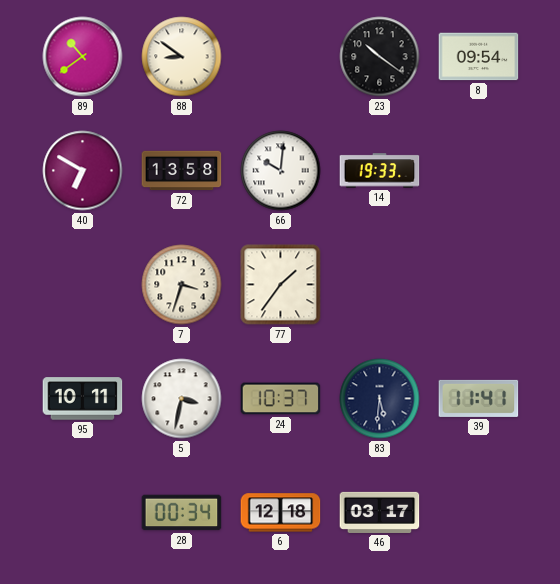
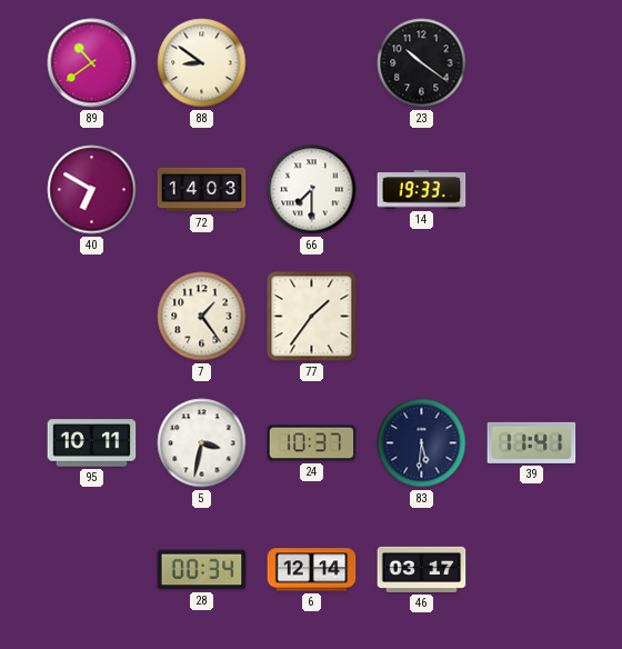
8: 09:54 -> none (479, 57)
72: 13:58 -> 14:03 (202, 190)
66: 10:01 -> 7:30 (312, 190)
7: 3:33 -> 1:24 (202, 317)
6: 12:18 -> 12:14 (312, 570)
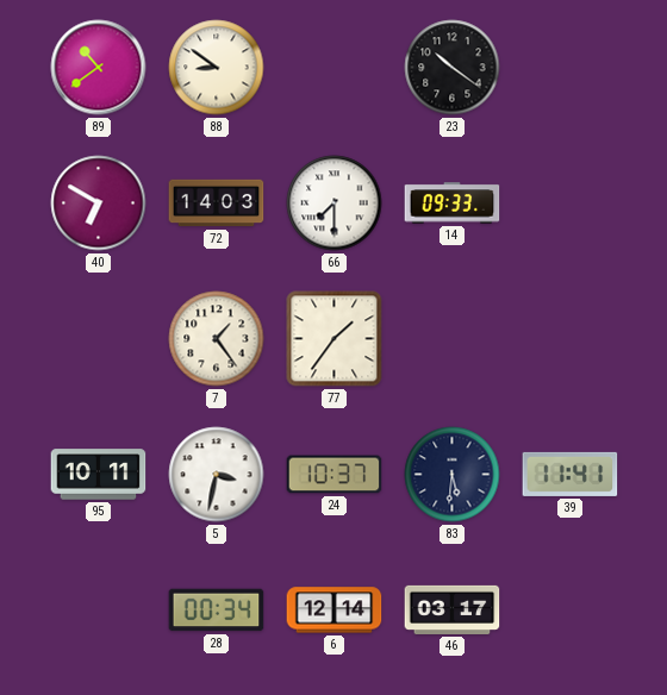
14: 19:33 -> 09:33 (453, 204)
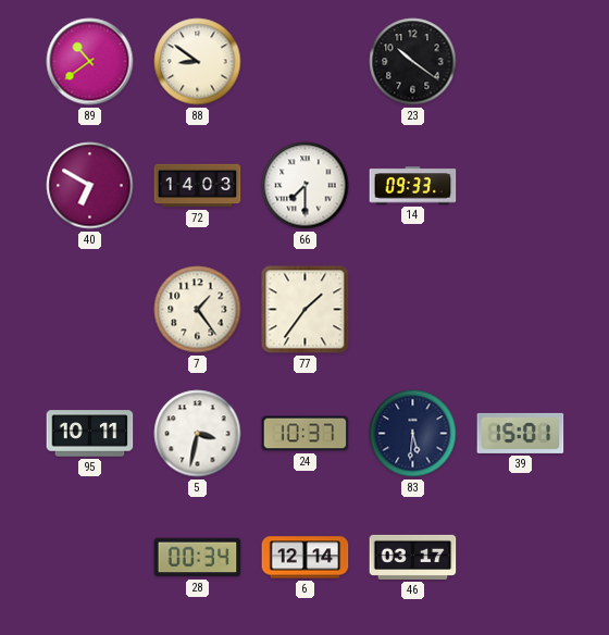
39: 11:41 -> 15:01 (521, 433)
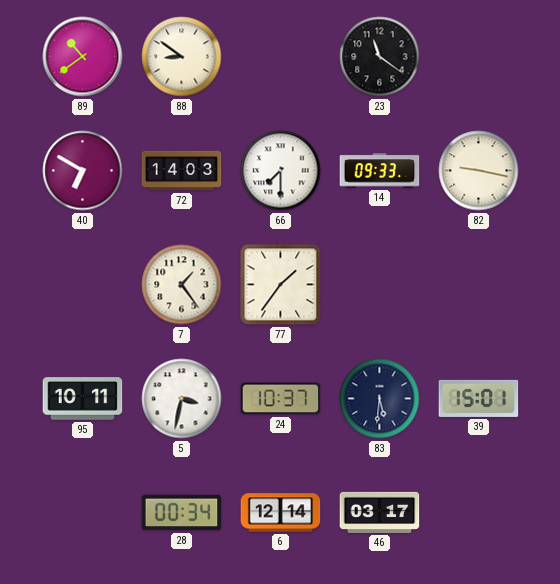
23: 10:21 -> 11:21 (380, 57)
82: none -> 9:17 (479, 171)
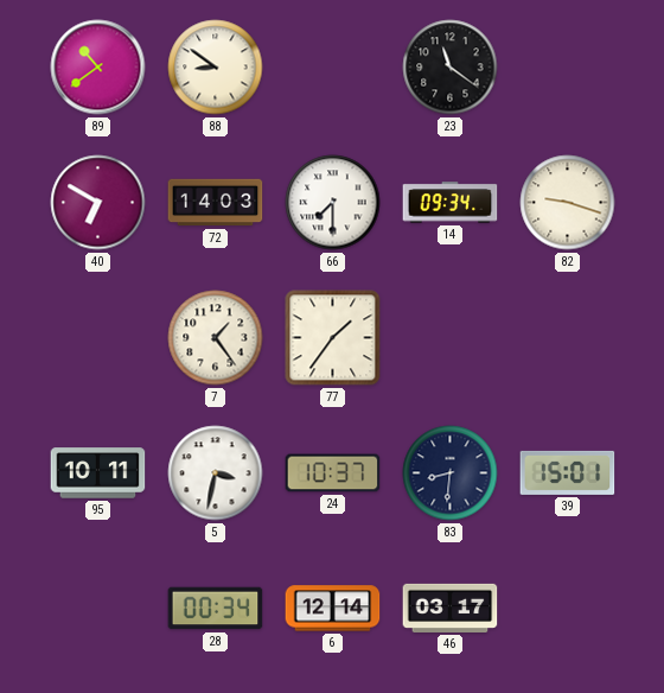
14: 09:33 -> 09:34 (451, 203)
82: 9:17 -> 9:18 (568, 203)
83: 5:31 -> 8:31 (451, 473)
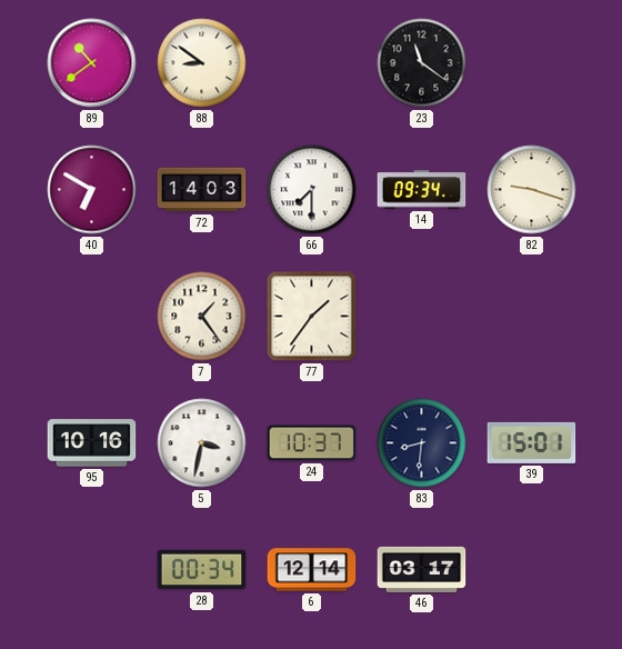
95: 10:11 -> 10:16 (92, 443)
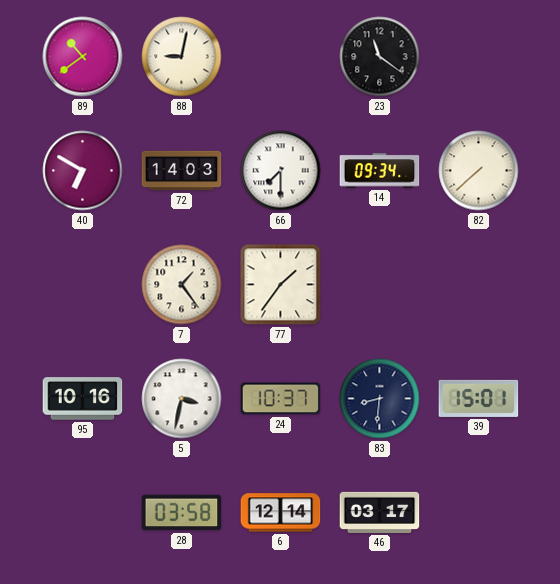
88: 8:51 -> 9:02 (182, 57)
82: 9:18 -> 7:38 (479, 171)
28: 00:34 -> 03:58 (182, 513)
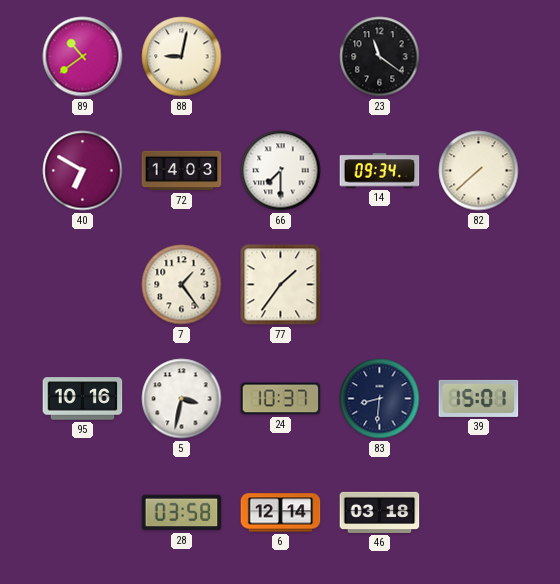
46: 03:17 -> 03:18 (380, 512)
